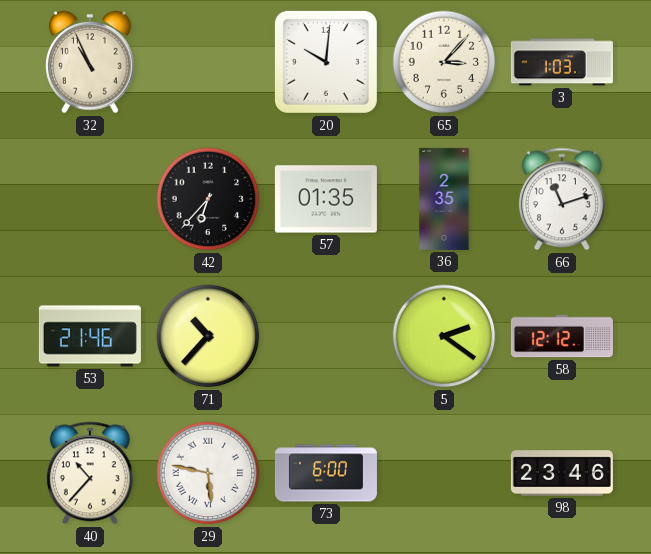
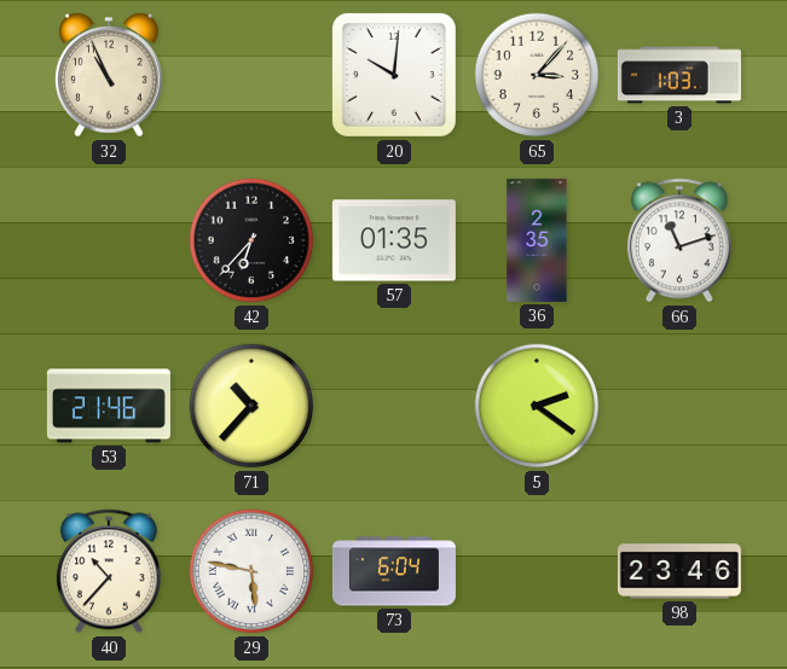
58: 12:12 -> none (562, 336)
73: 6:00 -> 6:04 (394, 571)
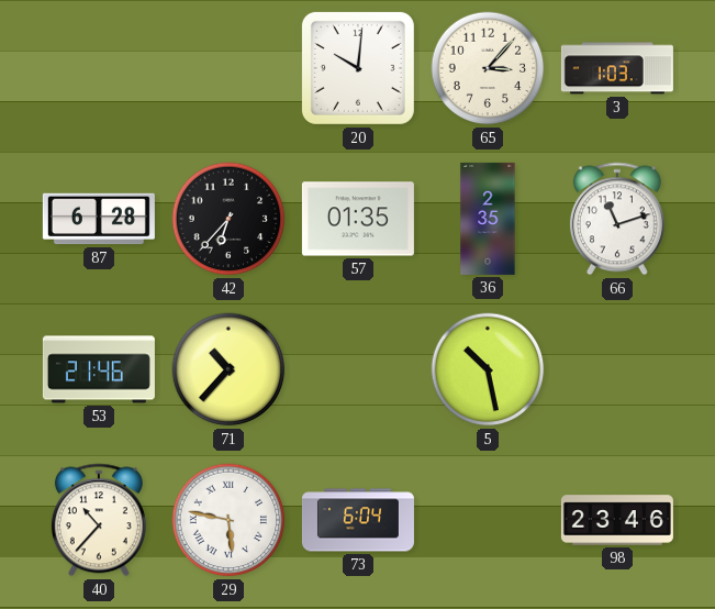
32: 10:56 -> none (109, 76)
87: none -> 6:28 (99, 219)
5: 2:21 -> 10:28 (488, 369)
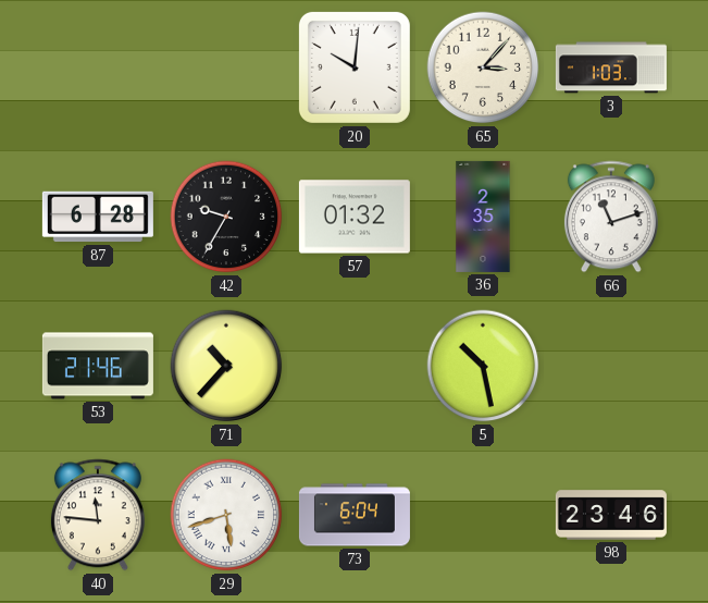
42: 6:37 -> 9:35 (226, 217)
57: 01:35 -> 01:32 (355, 217)
40: 10:37 -> 11:46 (98, 515)
29: 5:47 -> 5:42 (226, 515)
